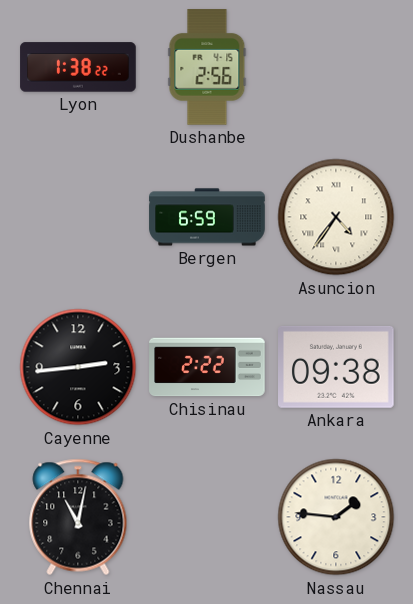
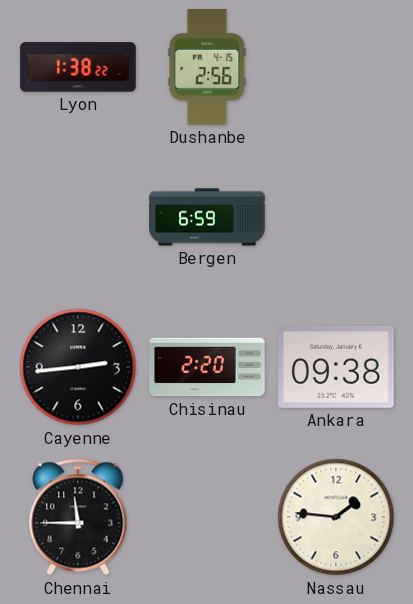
Asuncion: 4:36 -> none (336, 217)
Chisinau: 2:22 -> 2:20 (207, 367)
Chennai: 11:02 -> 11:45 (78, 517)
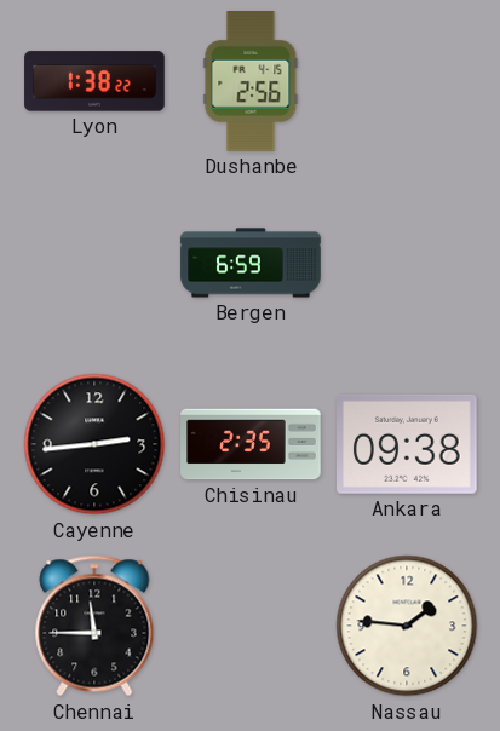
Chisinau: 2:20 -> 2:35 (251, 444)
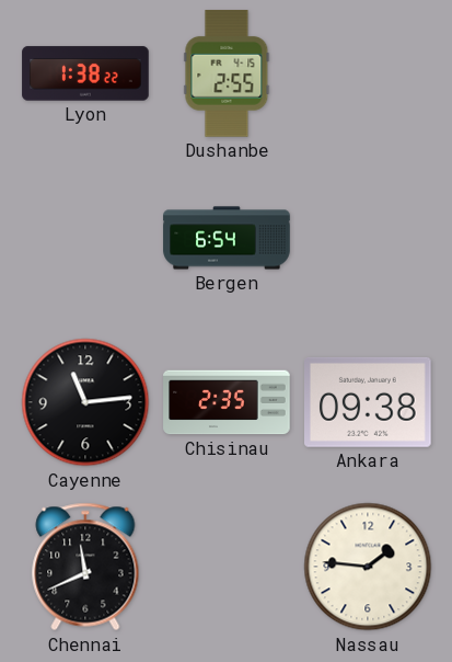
Dushanbe: 2:56 -> 2:55 (227, 73)
Bergen: 6:59 -> 6:54 (227, 238)
Cayenne: 2:44 -> 11:14 (85, 402)
Chennai: 11:45 -> 11:41 (85, 567)
